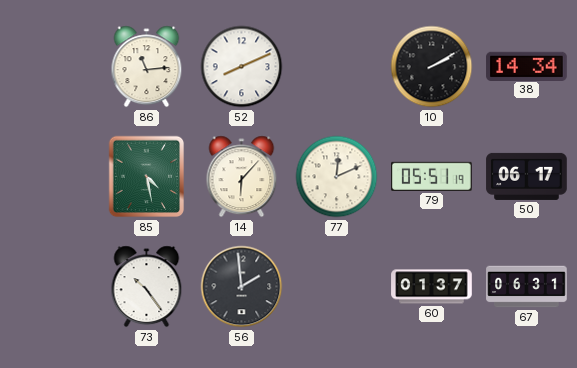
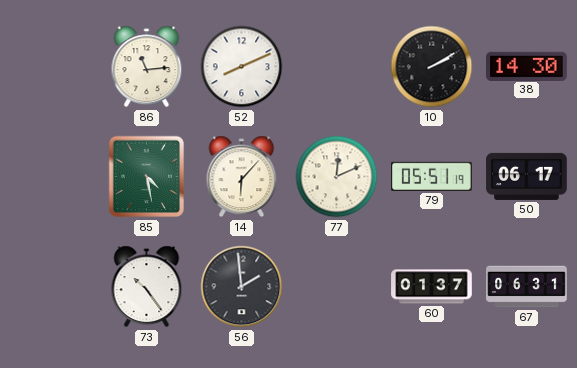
38: 14:34 -> 14:30 (527, 66)
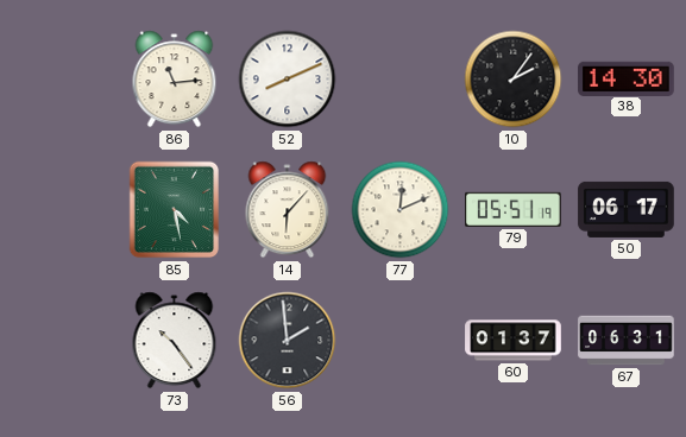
10: 2:10 -> 2:06 (514, 80)
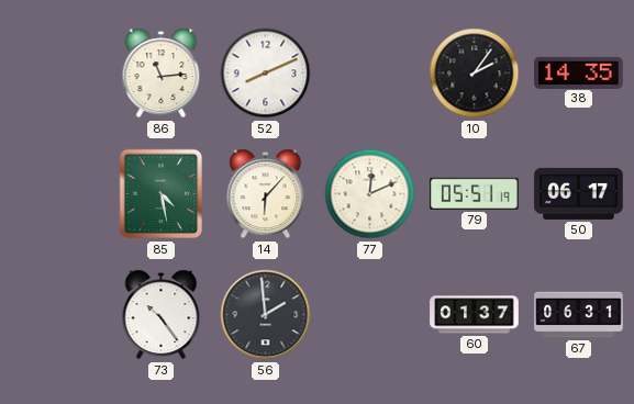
38: 14:30 -> 14:35 (579, 72)
